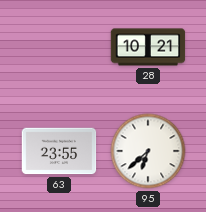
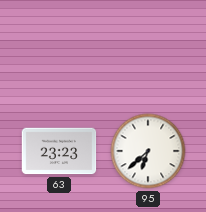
28: 10:21 -> none (148, 47)
63: 23:55 -> 23:23 (59, 151)
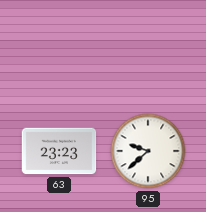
95: 6:38 -> 9:38 (148, 151)
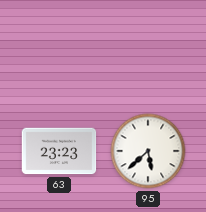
95: 9:38 -> 5:38 (148, 151)
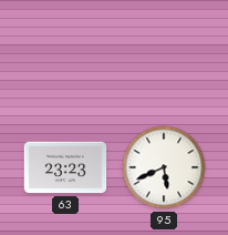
95: 5:38 -> 5:41 (164, 167)
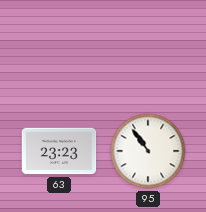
95: 5:41 -> 10:54 (148, 151)
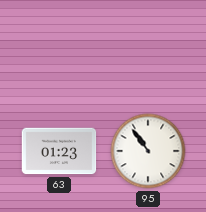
63: 23:23 -> 01:23 (59, 151)
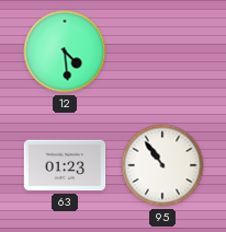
12: none -> 4:29 (65, 51)
